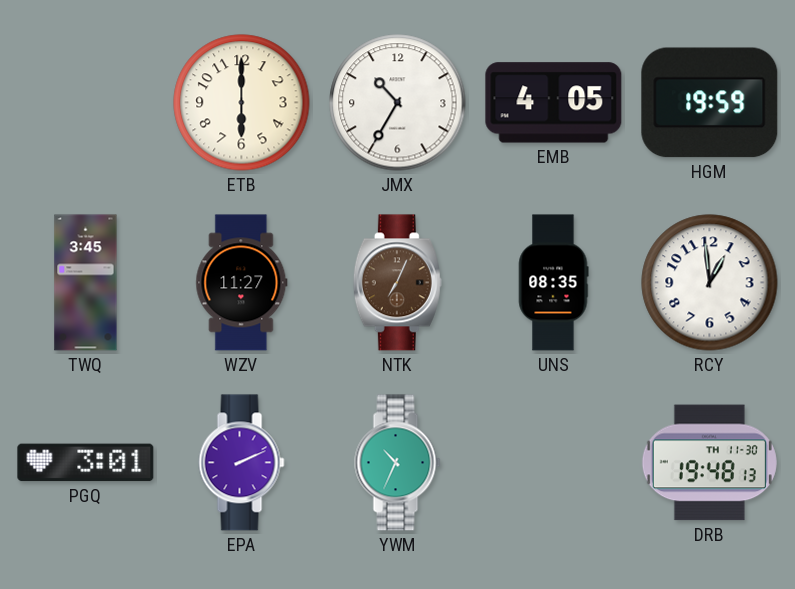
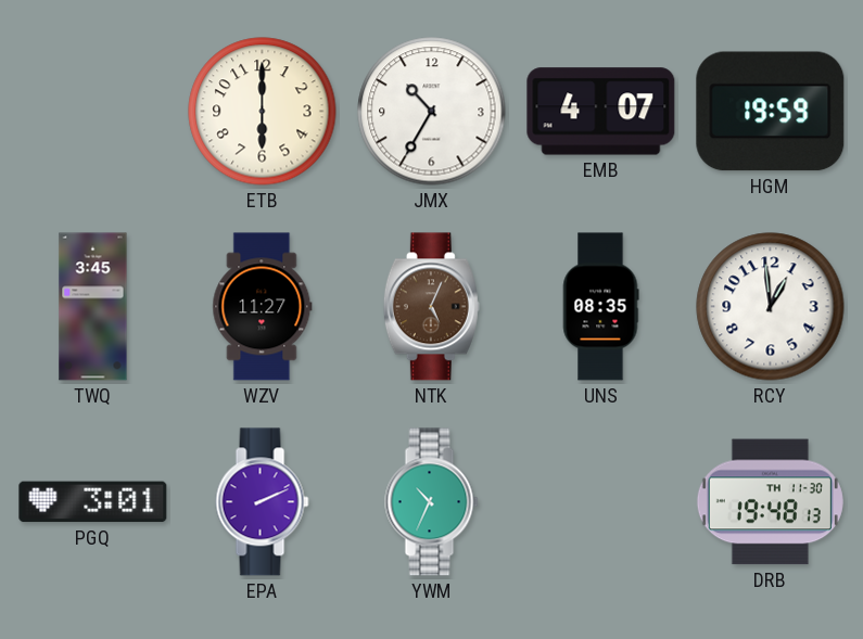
EMB: 4:05 -> 4:07 (601, 112)
NTK: 7:04 -> 5:04 (431, 307)
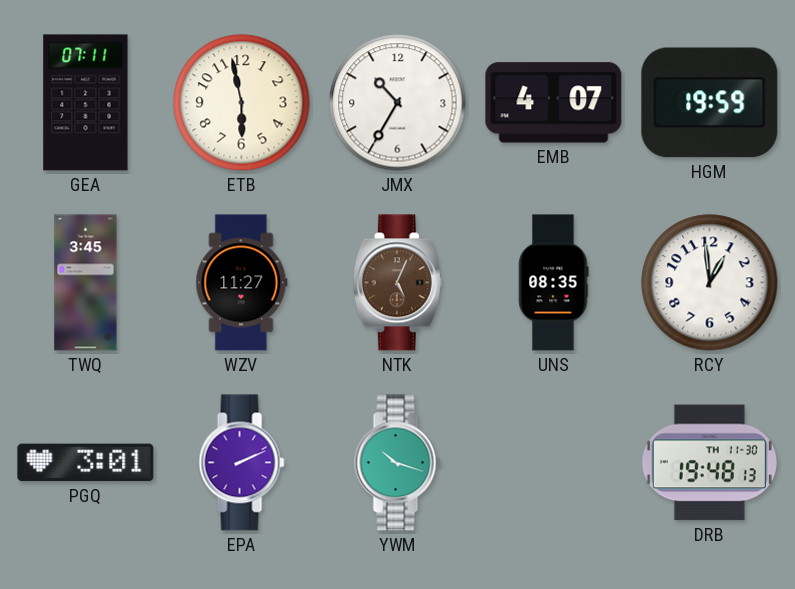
GEA: none -> 07:11 (86, 103)
ETB: 6:00 -> 5:58 (242, 103)
YWM: 10:34 -> 10:18 (398, 463)
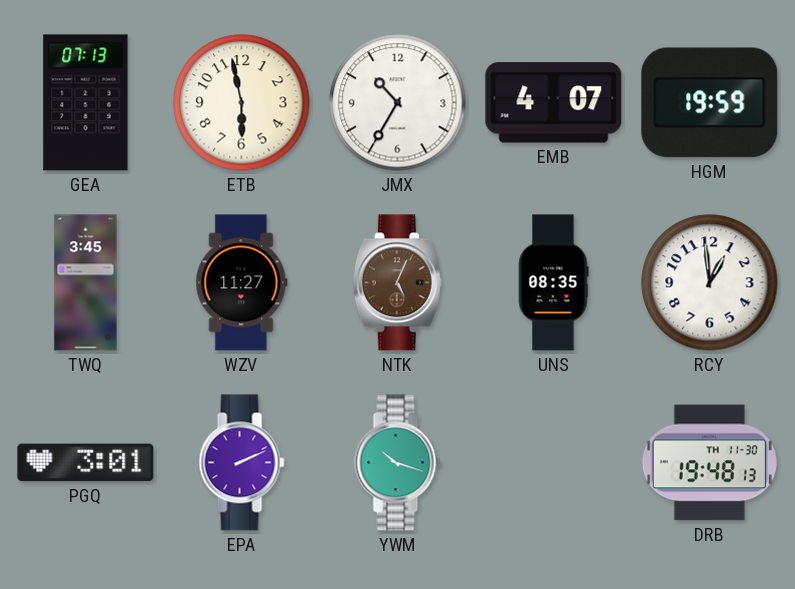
GEA: 07:11 -> 07:13 (86, 103)
